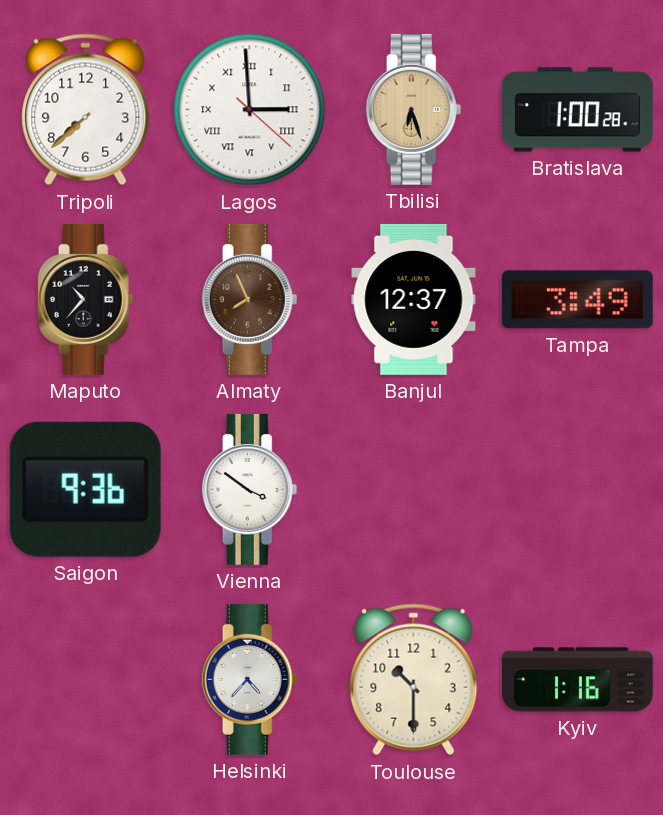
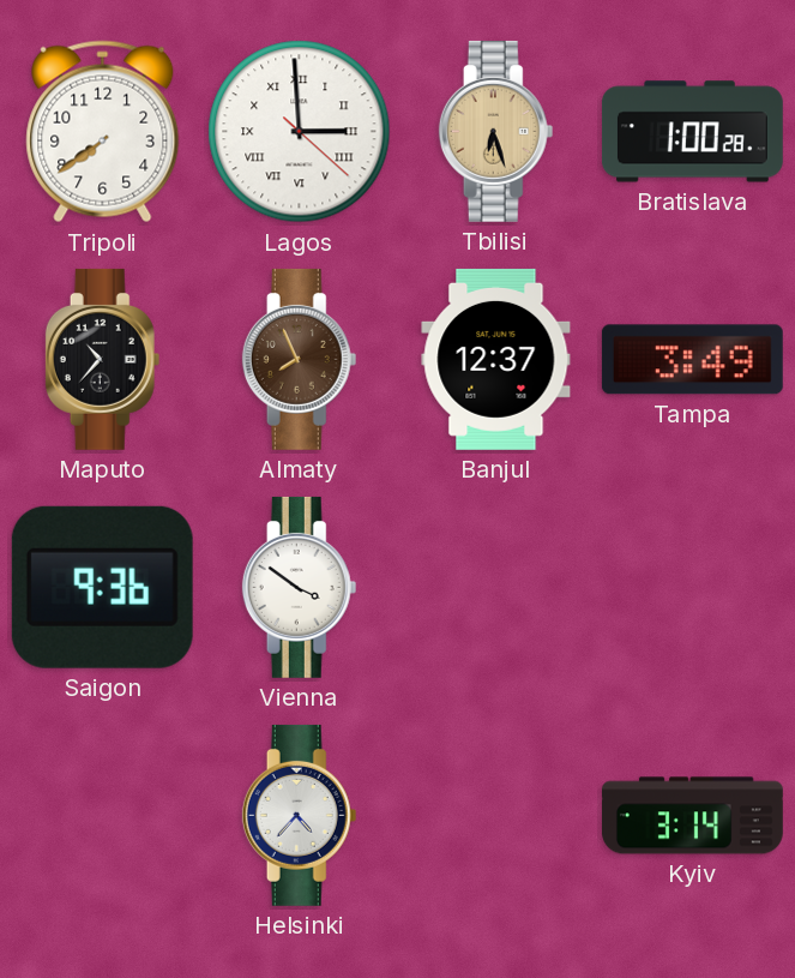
Tripoli: 7:38 -> 7:39 (103, 132)
Toulouse: 10:30 -> none (414, 680)
Kyiv: 1:16 -> 3:14 (692, 816)
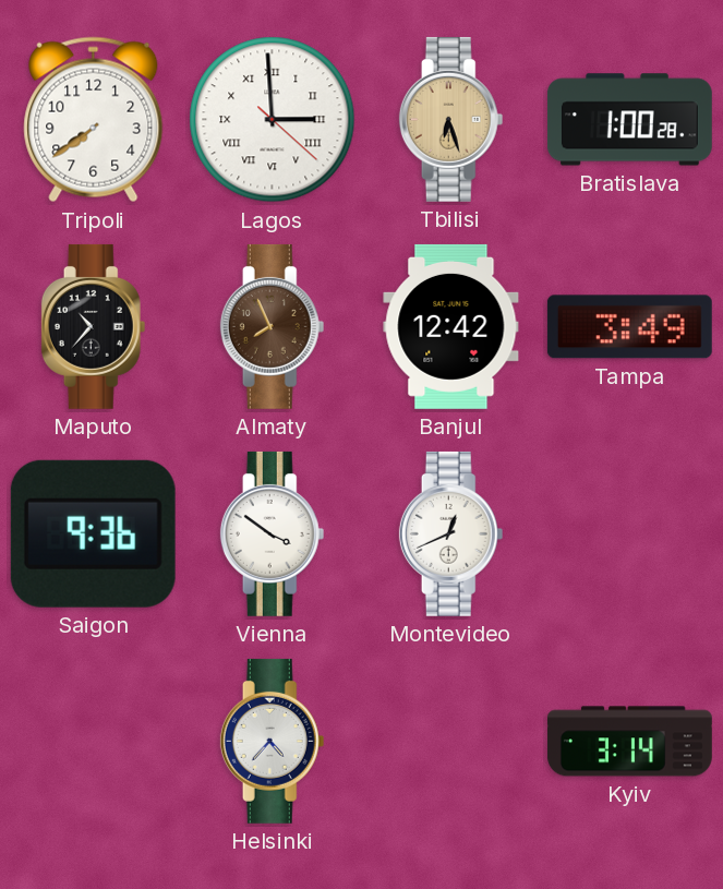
Banjul: 12:37 -> 12:42 (451, 326)
Montevideo: none -> 12:41 (451, 533)
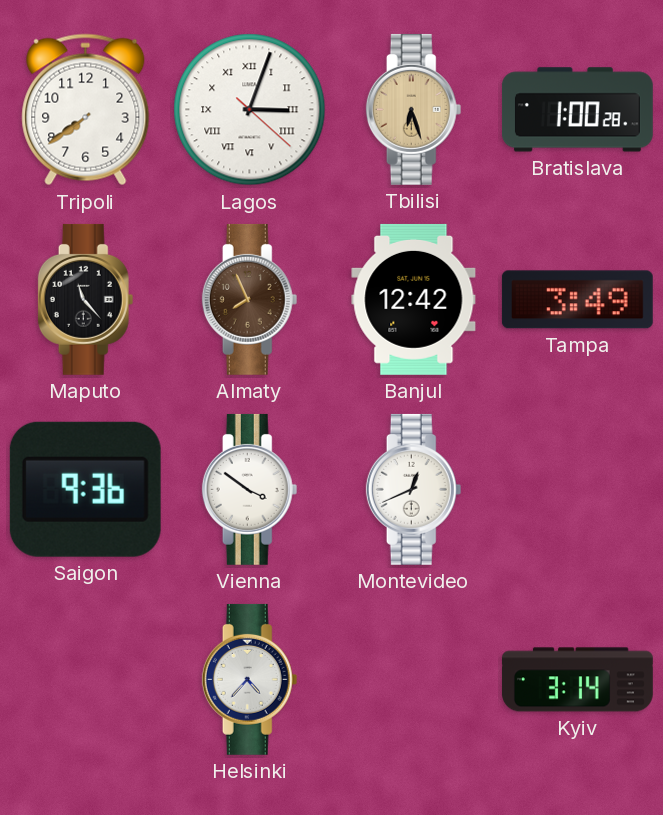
Lagos: 2:59 -> 3:03 (250, 110)
Maputo: 10:37 -> 11:23 (86, 299)
